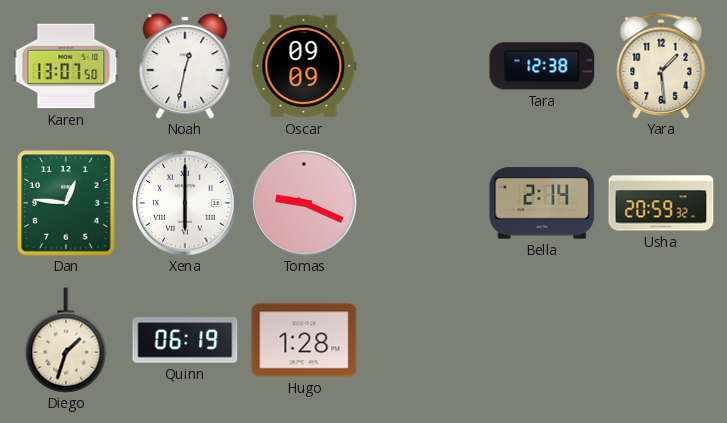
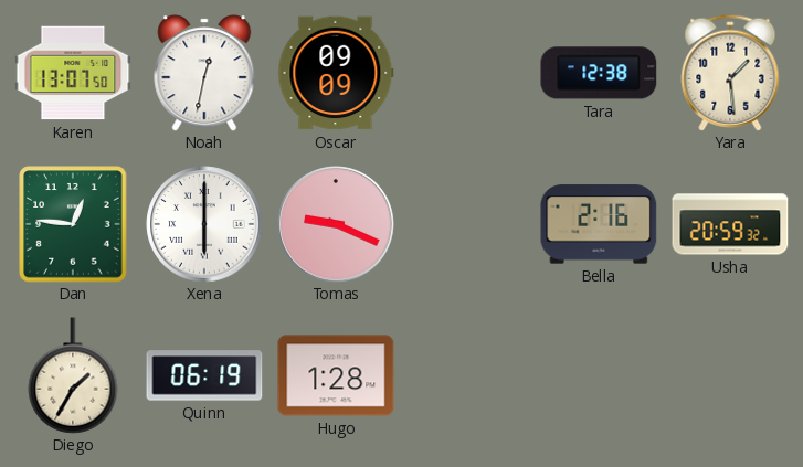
Bella: 2:14 -> 2:16 (599, 224)
Diego: 1:33 -> 1:35 (73, 375)
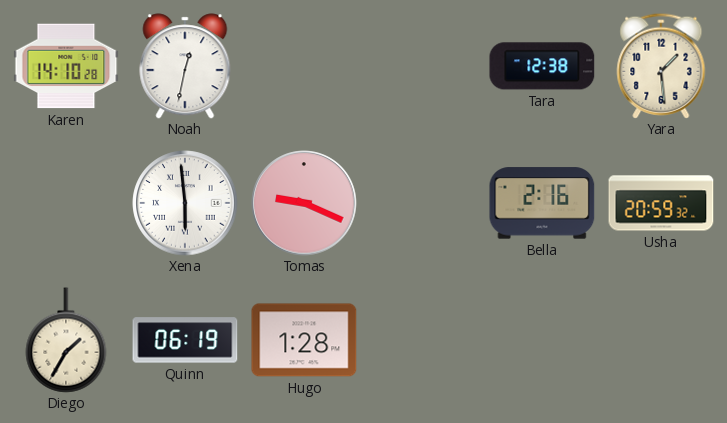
Karen: 13:07 -> 14:10 (66, 66)
Oscar: 09:09 -> none (336, 73)
Dan: 12:46 -> none (73, 224)
Xena: 6:00 -> 5:59 (185, 203)
